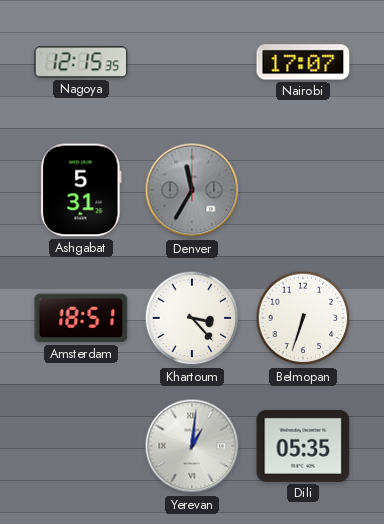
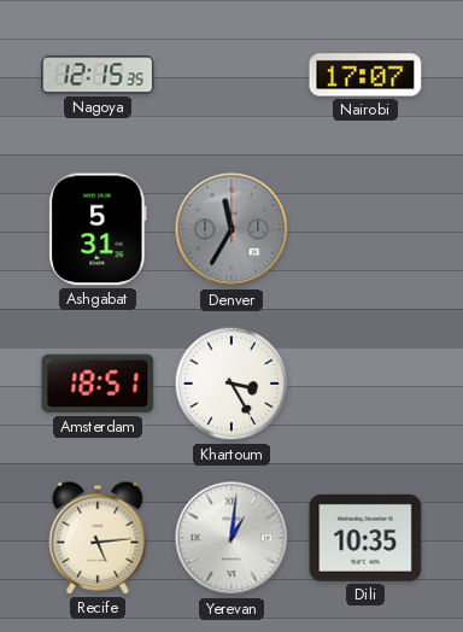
Khartoum: 3:23 -> 3:25 (231, 384)
Belmopan: 6:33 -> none (303, 318)
Recife: none -> 5:14 (98, 538)
Dili: 05:35 -> 10:35 (365, 538)
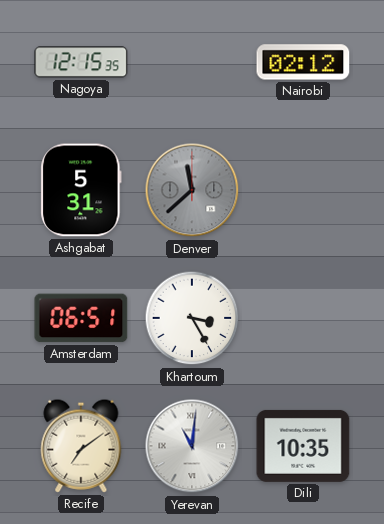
Nairobi: 17:07 -> 02:12 (303, 62)
Denver: 11:35 -> 11:38 (192, 190)
Amsterdam: 18:51 -> 06:51 (81, 318)
Recife: 5:14 -> 7:09 (81, 446)
Yerevan: 1:01 -> 11:01 (192, 446)
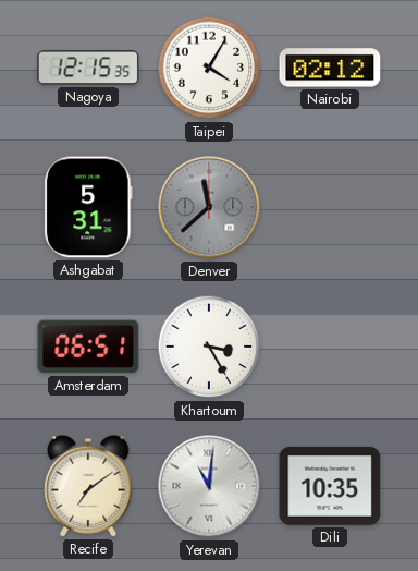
Taipei: none -> 4:05 (209, 68)
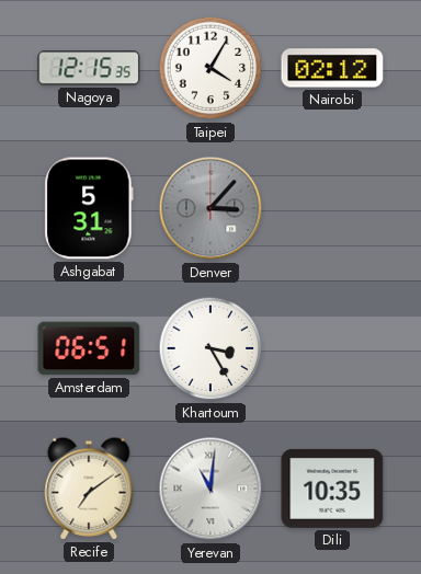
Denver: 11:38 -> 3:07 (210, 208)
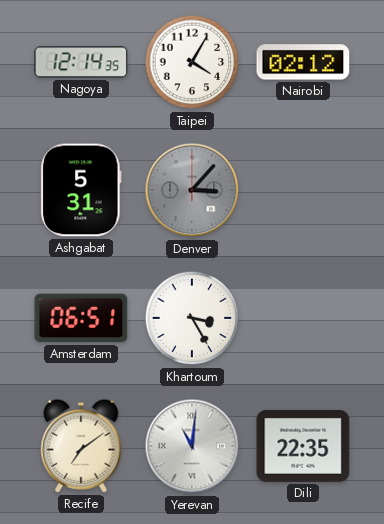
Nagoya: 12:15 -> 12:14 (81, 62)
Dili: 10:35 -> 22:35 (303, 446)
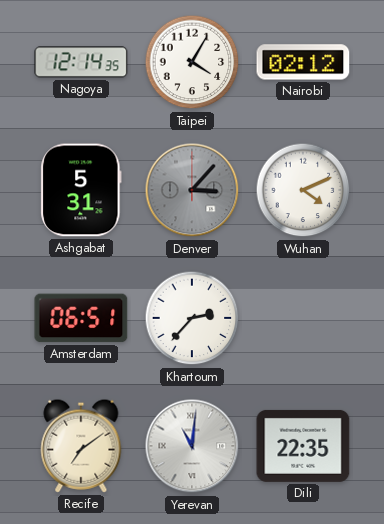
Wuhan: none -> 4:11 (303, 190)
Khartoum: 3:25 -> 2:37 (192, 318)
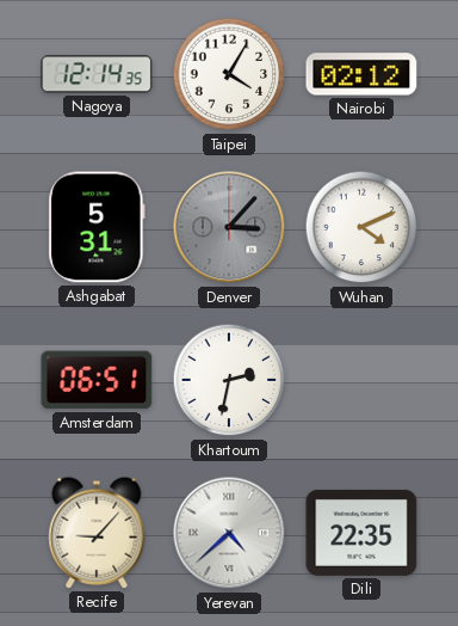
Khartoum: 2:37 -> 2:32 (229, 380)
Recife: 7:09 -> 9:07 (97, 533)
Yerevan: 11:01 -> 4:38 (229, 533)
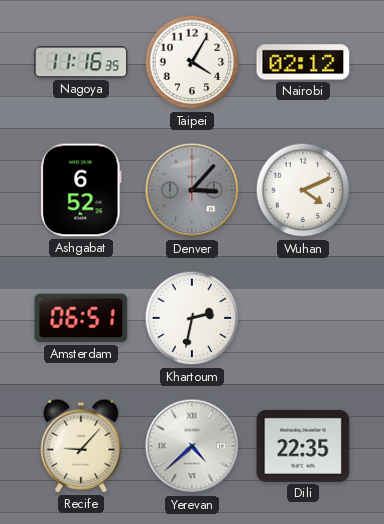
Nagoya: 12:14 -> 11:16 (81, 62)
Ashgabat: 5:31 -> 6:52 (81, 190)
